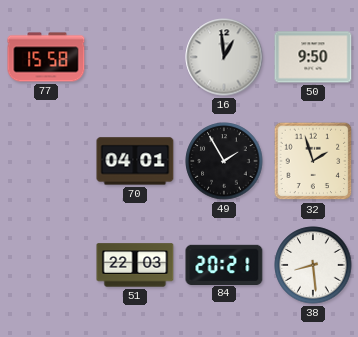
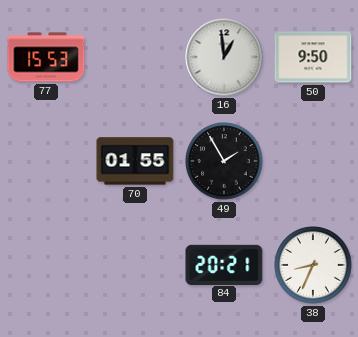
77: 15:58 -> 15:53 (46, 57)
70: 04:01 -> 01:55 (135, 161)
32: 1:57 -> none (313, 161)
51: 22:03 -> none (135, 265)
38: 8:29 -> 8:34 (313, 265)
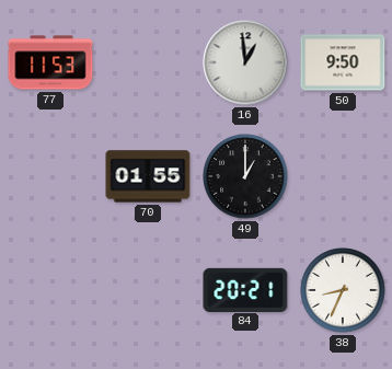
77: 15:53 -> 11:53 (50, 62)
49: 1:55 -> 1:00 (245, 176)
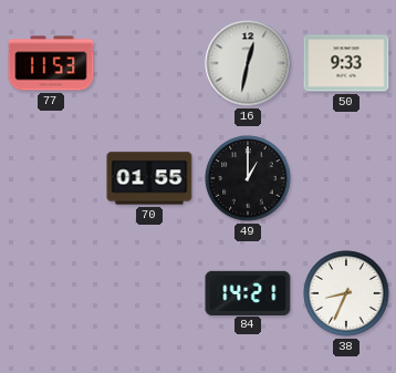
16: 12:59 -> 12:32 (248, 63)
50: 9:50 -> 9:33 (346, 63)
84: 20:21 -> 14:21 (248, 292)
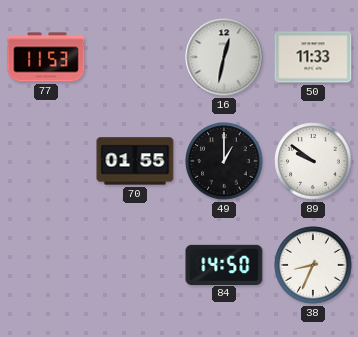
50: 9:33 -> 11:33 (313, 57)
89: none -> 9:51 (313, 161)
84: 14:21 -> 14:50 (224, 264)
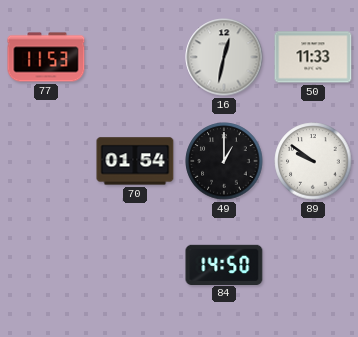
70: 01:55 -> 01:54 (135, 161)
38: 8:34 -> none (313, 265)
